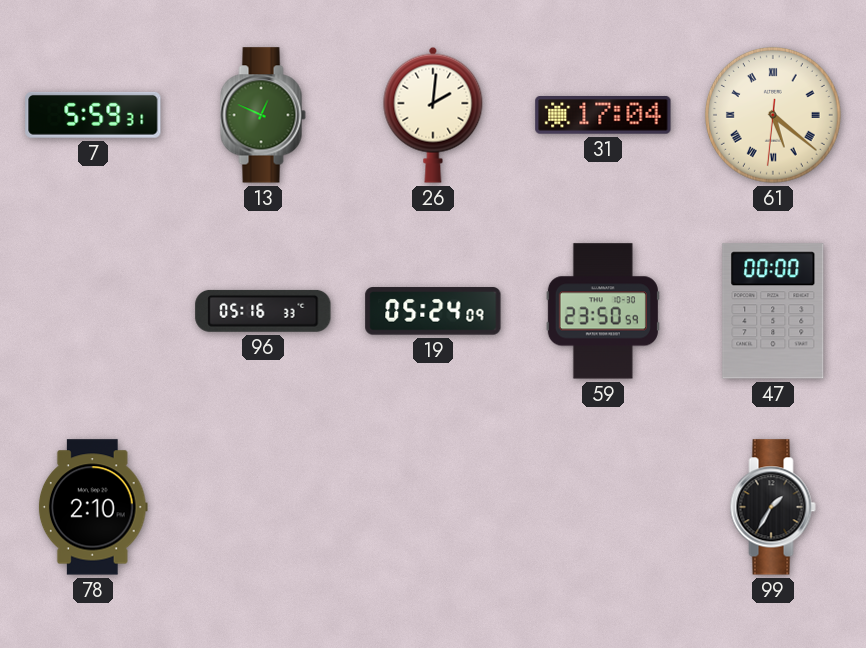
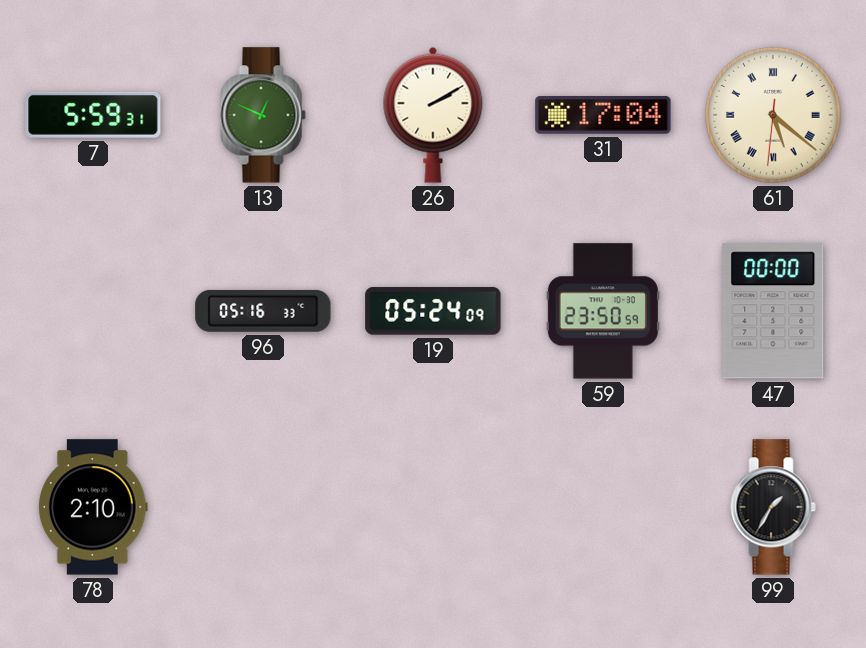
26: 2:01 -> 2:10 (433, 115)
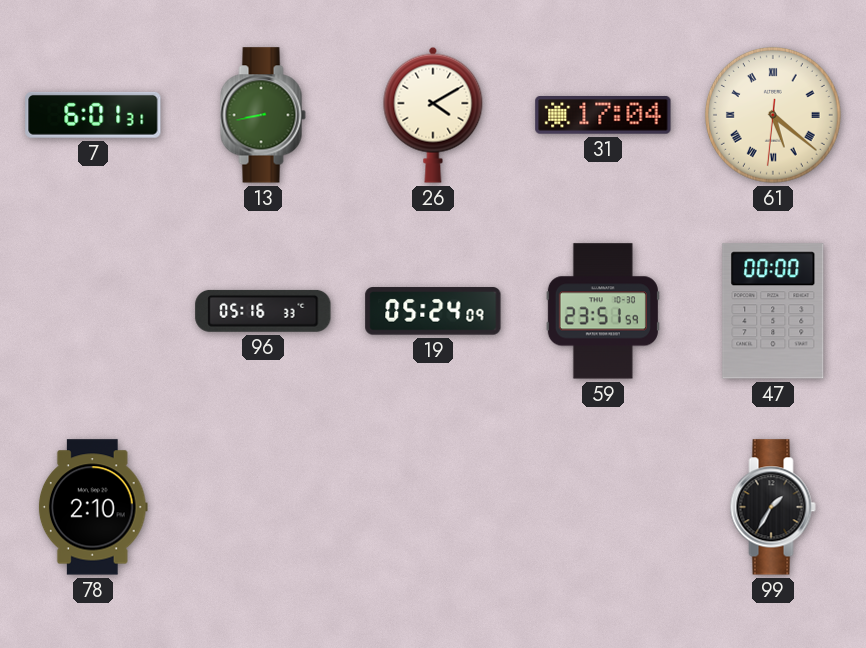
7: 5:59 -> 6:01 (93, 115)
13: 12:49 -> 8:43 (263, 115)
26: 2:10 -> 4:10 (433, 115)
59: 23:50 -> 23:51 (603, 311)
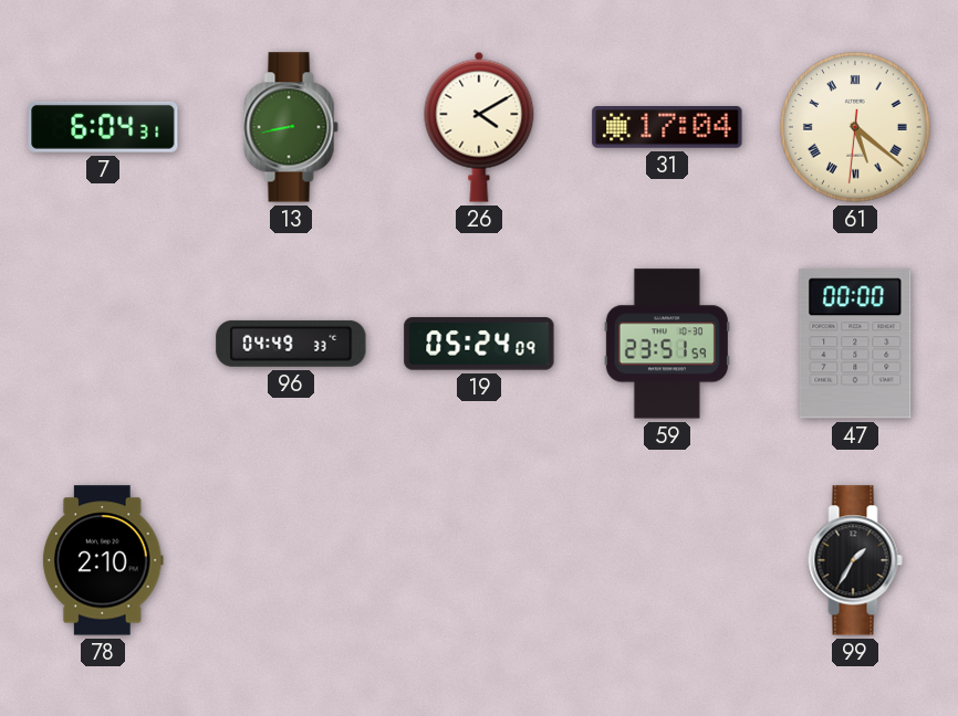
7: 6:01 -> 6:04 (103, 127)
96: 05:16 -> 04:49 (291, 344)
